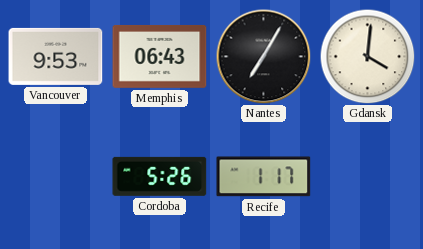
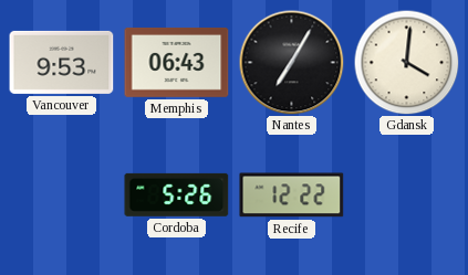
Recife: 1:17 -> 12:22 (292, 195)
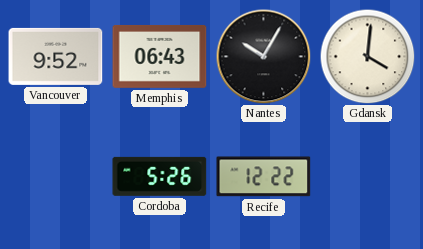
Vancouver: 9:53 -> 9:52 (56, 56)
Nantes: 7:05 -> 10:05 (263, 56)
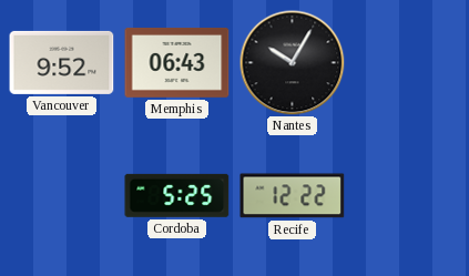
Gdansk: 4:01 -> none (367, 56)
Cordoba: 5:26 -> 5:25 (177, 195)
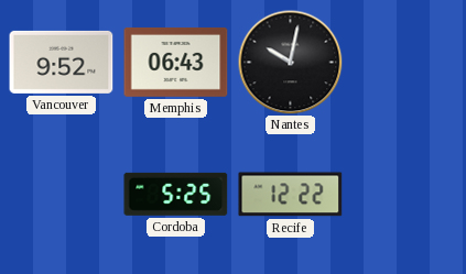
Nantes: 10:05 -> 10:02 (290, 62)
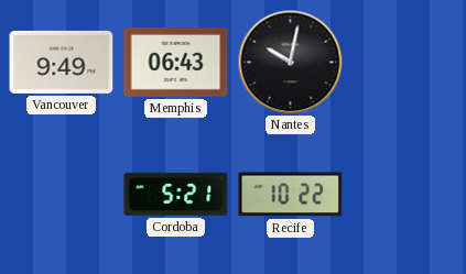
Vancouver: 9:52 -> 9:49 (62, 62)
Cordoba: 5:25 -> 5:21 (176, 194)
Recife: 12:22 -> 10:22 (291, 195)
